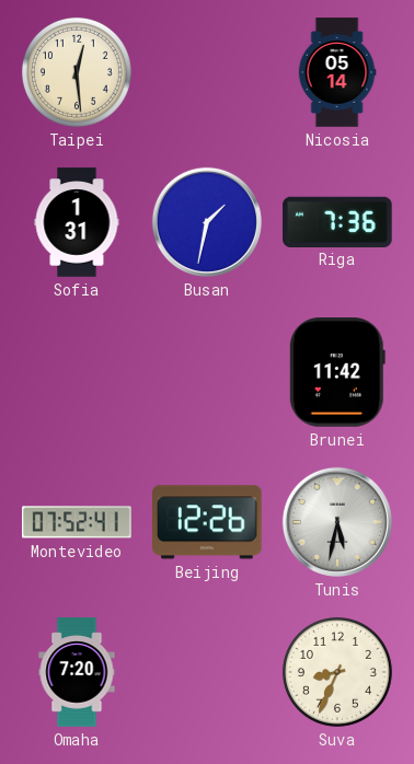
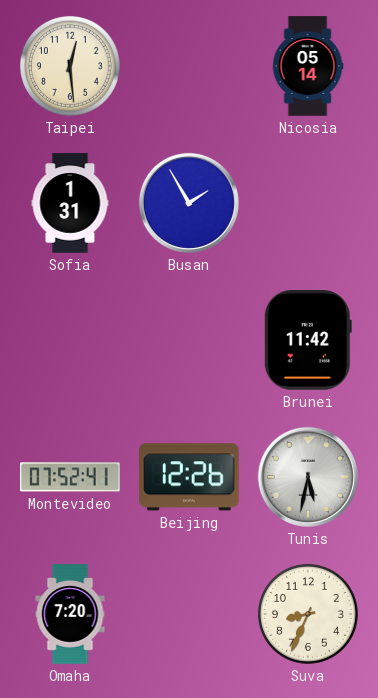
Busan: 1:32 -> 1:55 (189, 203)
Riga: 7:36 -> none (337, 221)
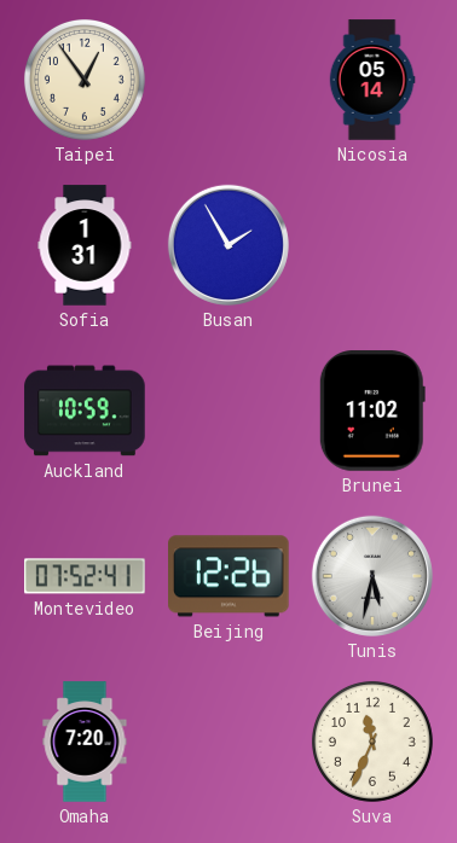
Taipei: 12:29 -> 12:54 (85, 80)
Auckland: none -> 10:59 (85, 411)
Brunei: 11:42 -> 11:02 (372, 411)
Suva: 8:34 -> 11:34 (372, 742)
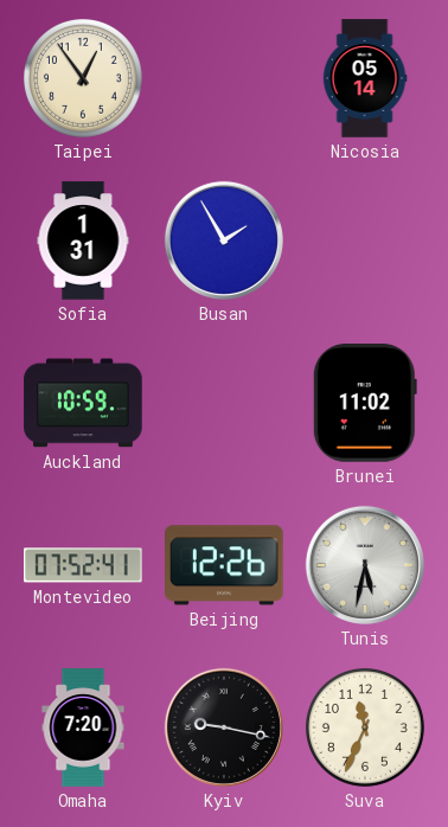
Kyiv: none -> 9:17 (224, 727)
